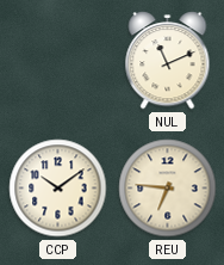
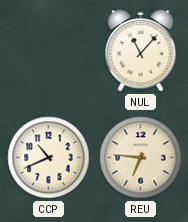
NUL: 11:11 -> 11:07 (141, 51)
CCP: 10:09 -> 10:41 (49, 158)
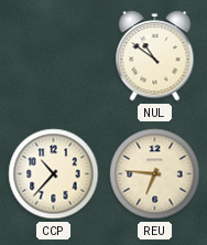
NUL: 11:07 -> 10:51 (155, 56)
CCP: 10:41 -> 10:37 (54, 174)
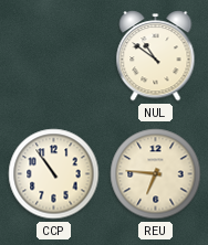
CCP: 10:37 -> 10:54 (54, 174)
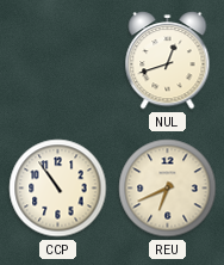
NUL: 10:51 -> 12:42 (168, 61)
REU: 6:46 -> 6:41 (168, 189)
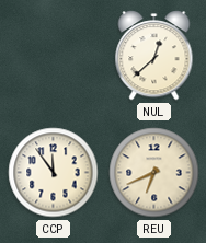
NUL: 12:42 -> 12:38 (154, 56)
CCP: 10:54 -> 11:54 (54, 173)
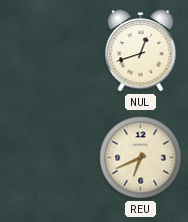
NUL: 12:38 -> 12:42 (141, 51)
CCP: 11:54 -> none (54, 173)
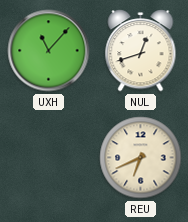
UXH: none -> 11:07 (49, 51)
